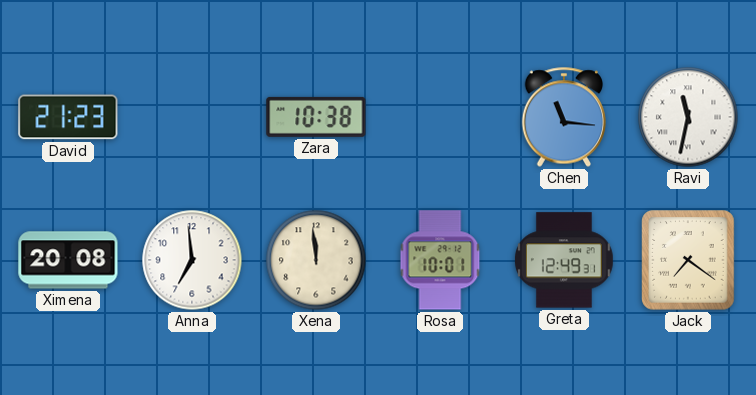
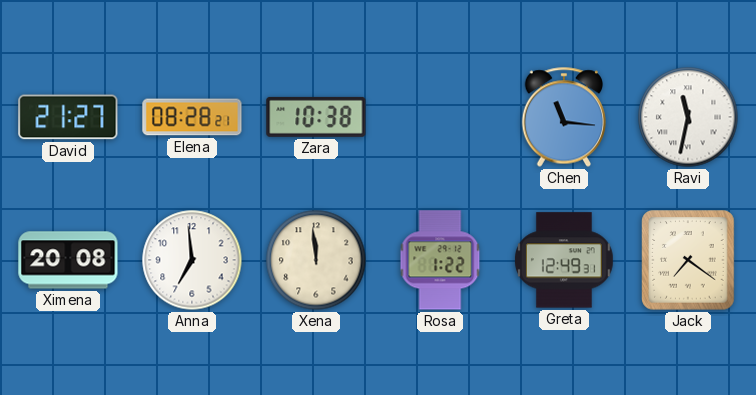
David: 21:23 -> 21:27 (68, 117)
Elena: none -> 08:28 (192, 117)
Rosa: 10:01 -> 1:22 (440, 260)
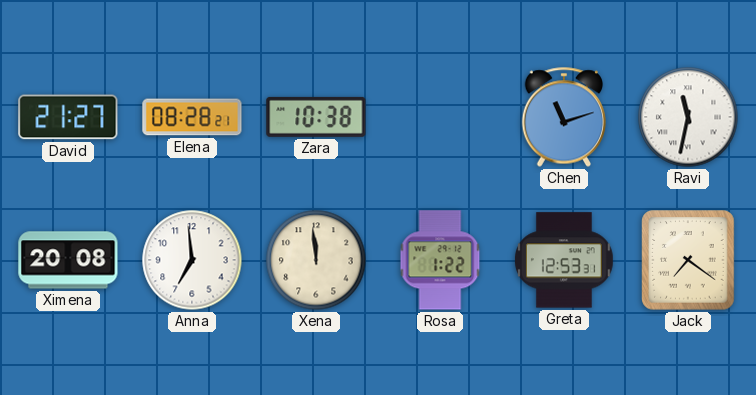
Chen: 11:16 -> 11:12 (564, 117)
Greta: 12:49 -> 12:53 (564, 260)
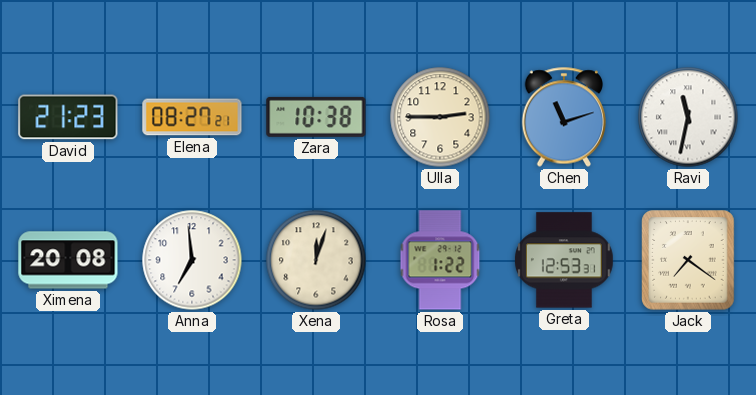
David: 21:27 -> 21:23 (68, 117)
Elena: 08:28 -> 08:27 (192, 117)
Ulla: none -> 2:45 (440, 117)
Xena: 11:59 -> 12:03 (316, 260)
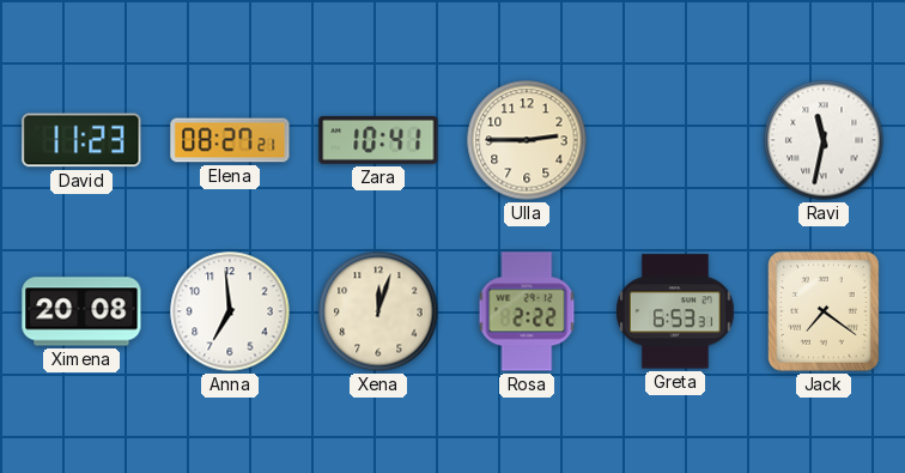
David: 21:23 -> 11:23 (81, 140)
Zara: 10:38 -> 10:41 (378, 140)
Chen: 11:12 -> none (564, 117)
Rosa: 1:22 -> 2:22 (527, 311)
Greta: 12:53 -> 6:53 (675, 311)
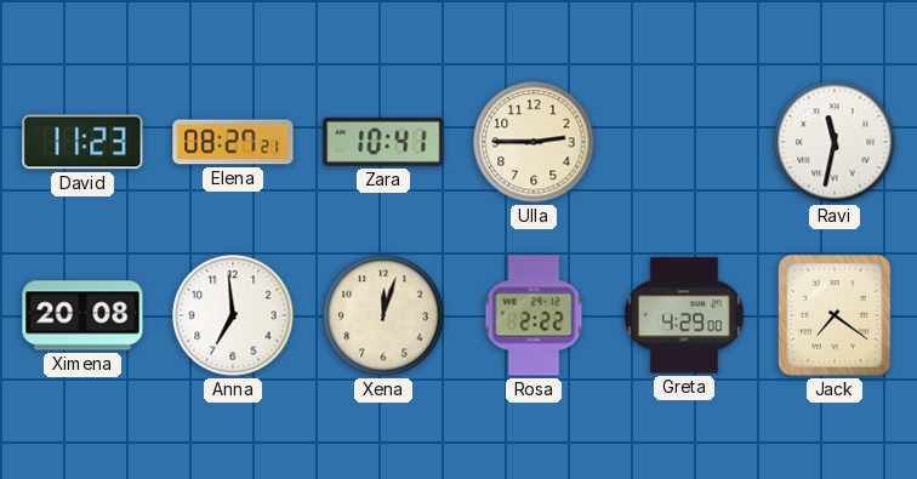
Greta: 6:53 -> 4:29 (684, 315)
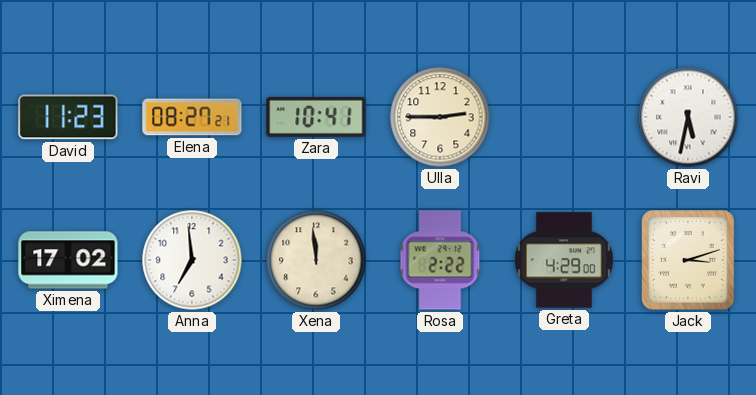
Ravi: 11:32 -> 5:32 (688, 117)
Ximena: 20:08 -> 17:02 (68, 260)
Xena: 12:03 -> 11:59 (316, 260)
Jack: 7:21 -> 3:12 (688, 260)
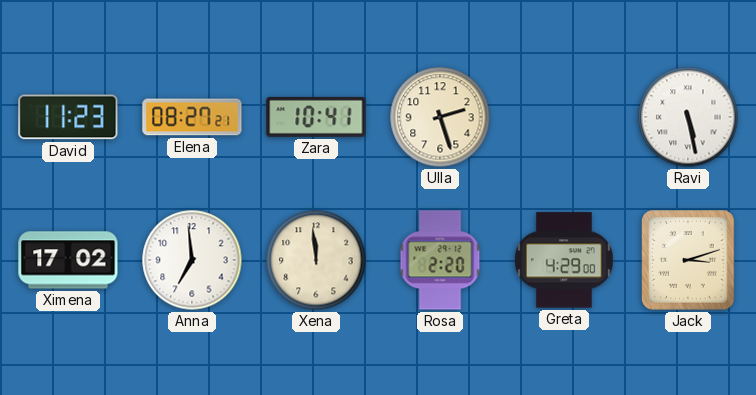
Ulla: 2:45 -> 2:27 (440, 117)
Ravi: 5:32 -> 5:28 (688, 117)
Rosa: 2:22 -> 2:20 (440, 260)
